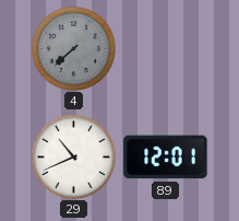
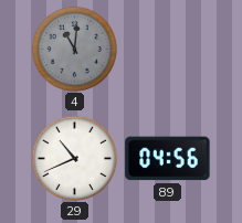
4: 7:38 -> 11:01 (74, 49)
89: 12:01 -> 04:56 (168, 159)
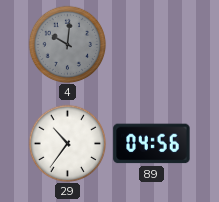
4: 11:01 -> 10:01 (67, 44)
29: 10:41 -> 10:36 (67, 143)
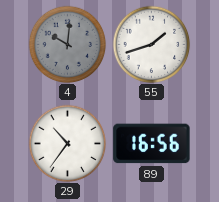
55: none -> 1:42 (151, 44)
89: 04:56 -> 16:56 (152, 144)
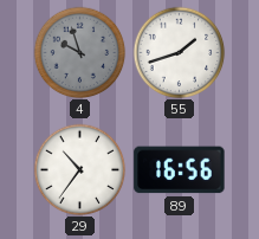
4: 10:01 -> 9:57 (79, 52)
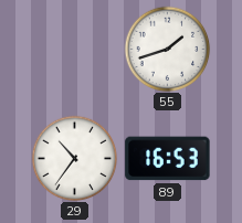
4: 9:57 -> none (79, 52)
89: 16:56 -> 16:53 (168, 159)
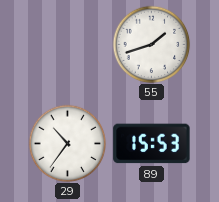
89: 16:53 -> 15:53 (152, 144)
